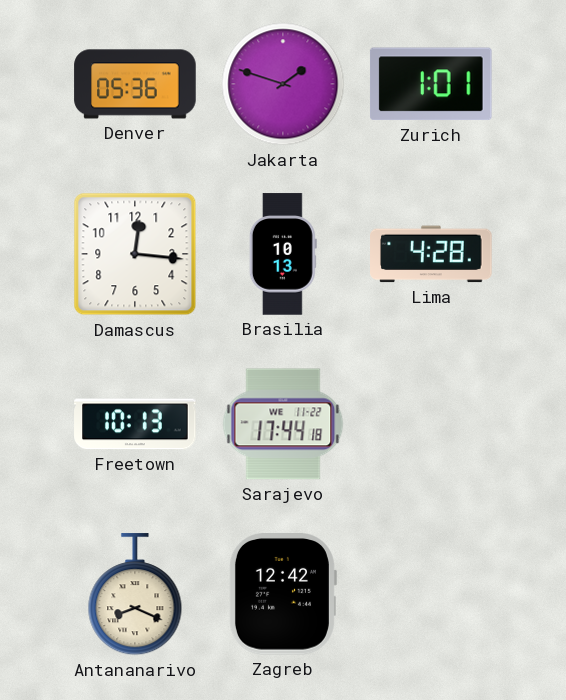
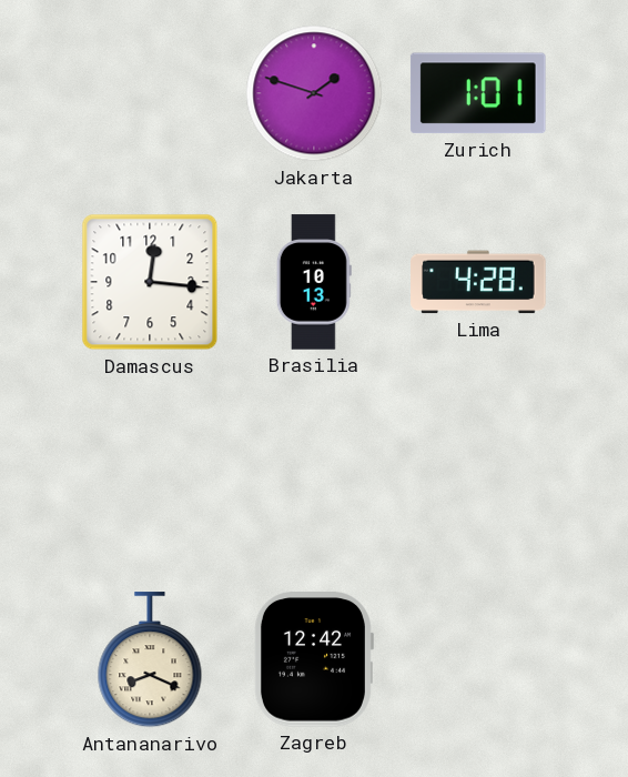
Denver: 05:36 -> none (135, 84)
Freetown: 10:13 -> none (135, 424)
Sarajevo: 17:44 -> none (283, 424)
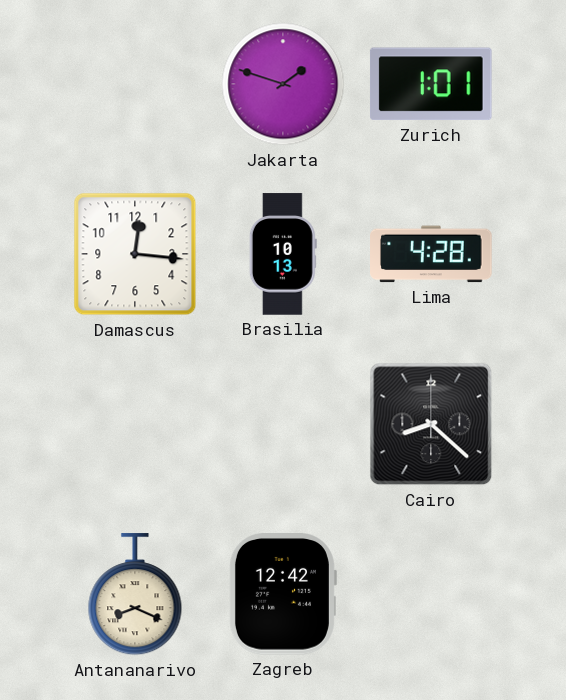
Cairo: none -> 8:22 (431, 424)
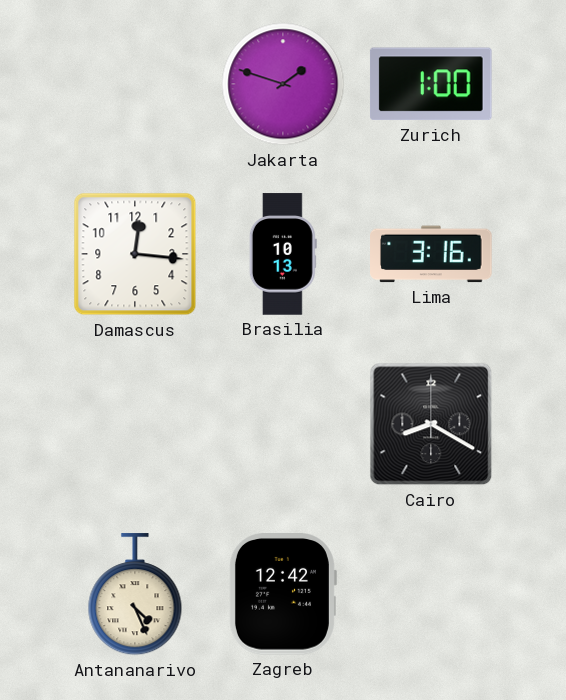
Zurich: 1:01 -> 1:00 (431, 84)
Lima: 4:28 -> 3:16 (431, 254)
Cairo: 8:22 -> 8:20 (431, 424)
Antananarivo: 8:19 -> 4:26 (135, 595)
